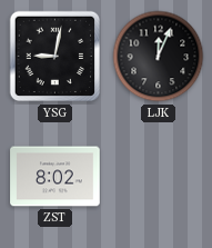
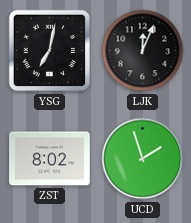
YSG: 9:02 -> 7:02 (50, 51)
UCD: none -> 1:57 (143, 159)
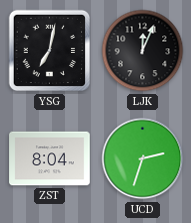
ZST: 8:02 -> 8:04 (50, 159)
UCD: 1:57 -> 2:33 (143, 159)
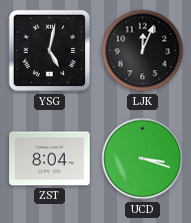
YSG: 7:02 -> 5:02 (50, 51)
UCD: 2:33 -> 3:18 (143, 159)
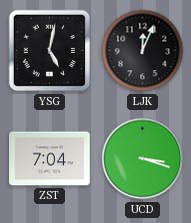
ZST: 8:04 -> 7:04 (50, 159)
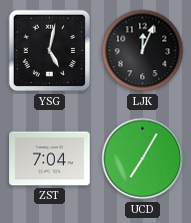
UCD: 3:18 -> 7:05 (143, 159)
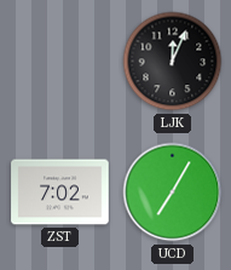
YSG: 5:02 -> none (50, 51)
ZST: 7:04 -> 7:02 (60, 193)
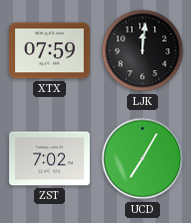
XTX: none -> 07:59 (50, 51)
LJK: 12:04 -> 12:01 (143, 51)
